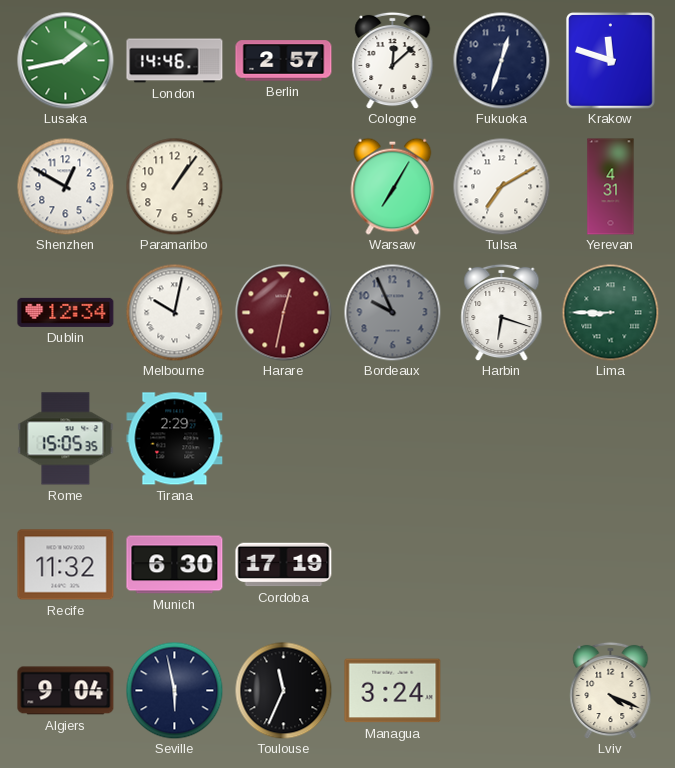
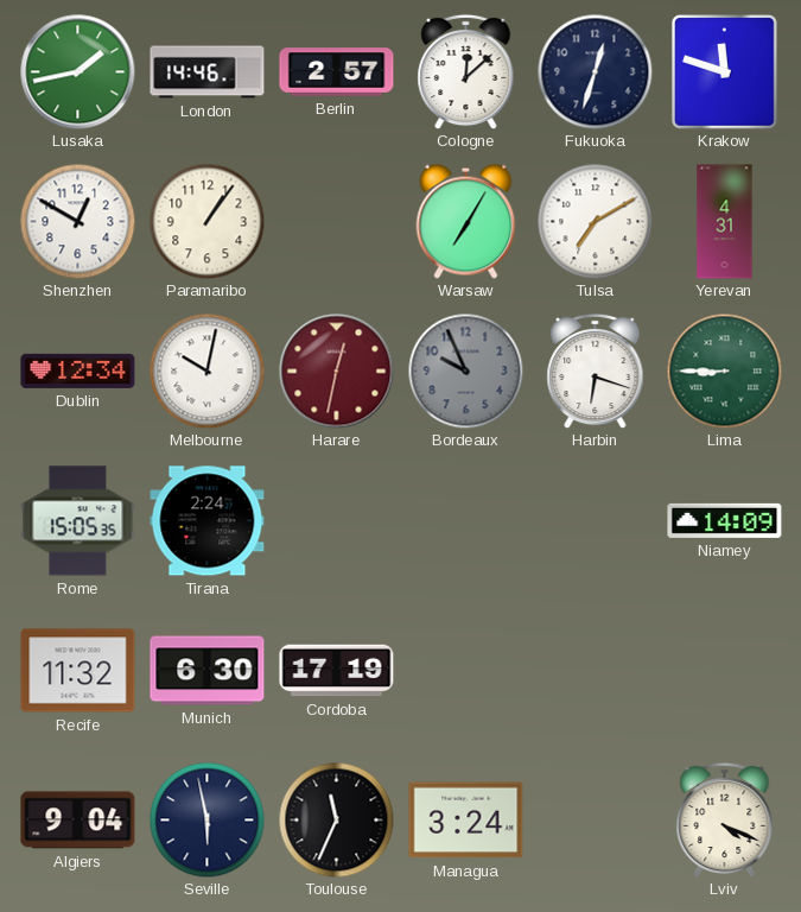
Tirana: 2:29 -> 2:24 (208, 521)
Niamey: none -> 14:09 (725, 520)
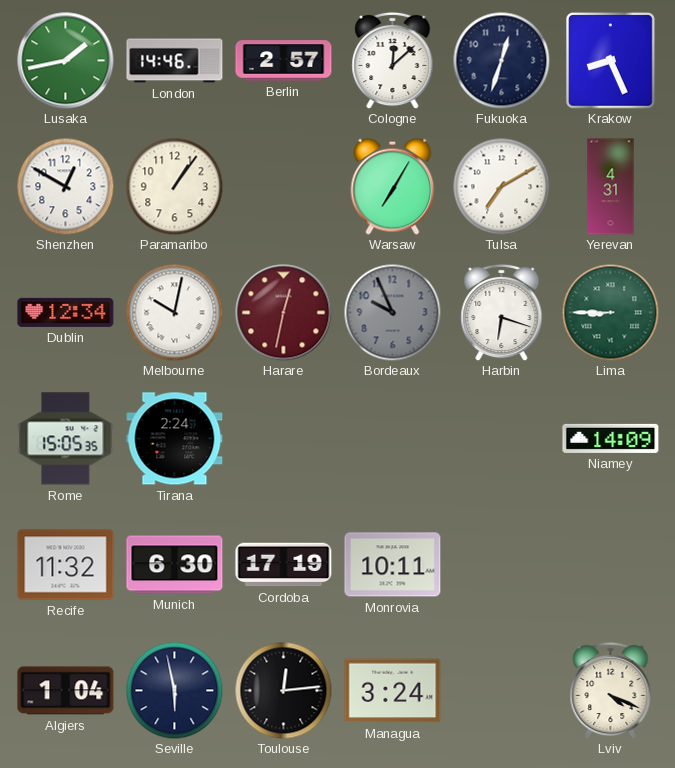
Krakow: 11:48 -> 8:26 (611, 61)
Monrovia: none -> 10:11 (393, 565)
Algiers: 9:04 -> 1:04 (66, 691)
Toulouse: 11:34 -> 12:14 (283, 690)
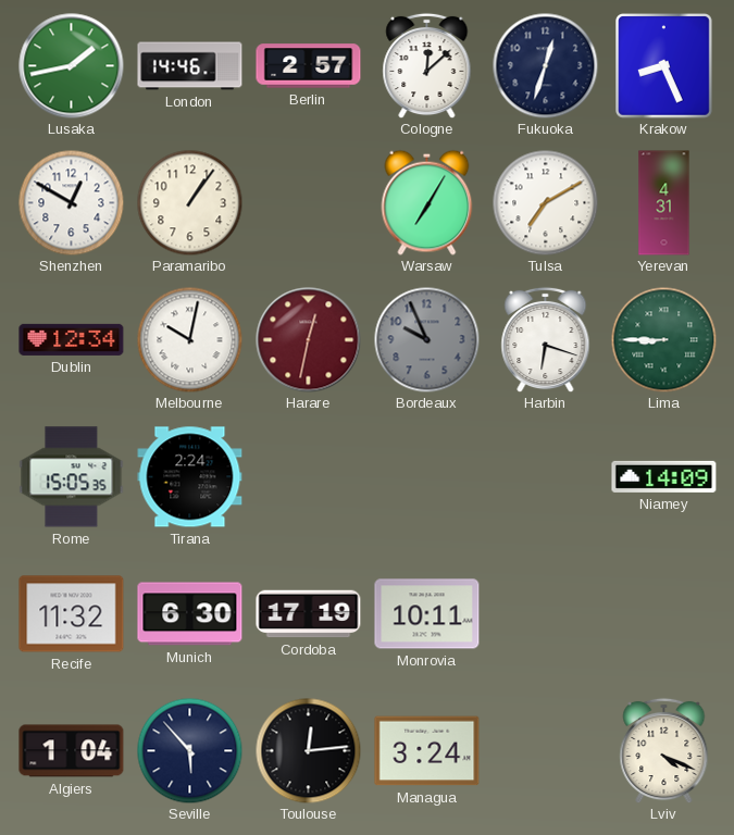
Seville: 5:58 -> 5:53 (189, 750)
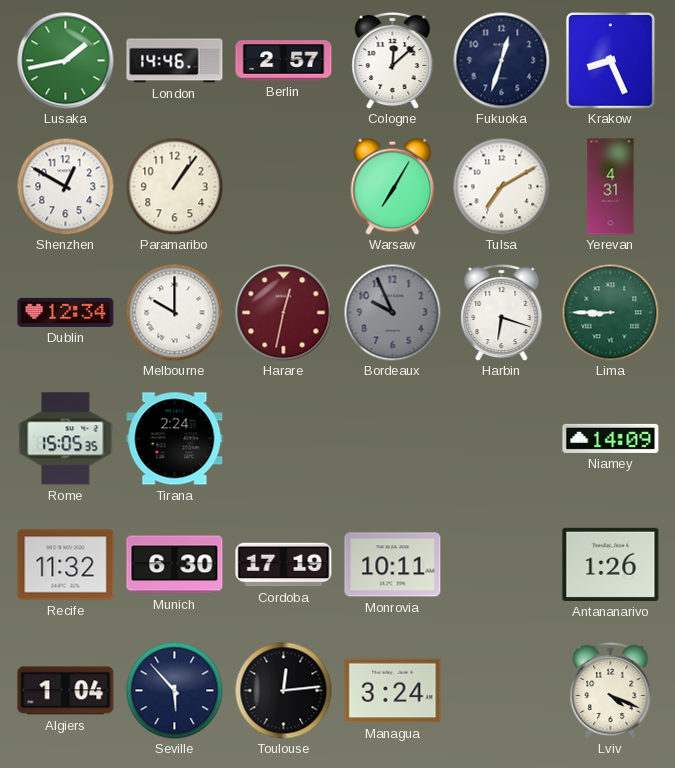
Melbourne: 10:02 -> 10:00 (174, 312)
Antananarivo: none -> 1:26 (611, 564)
